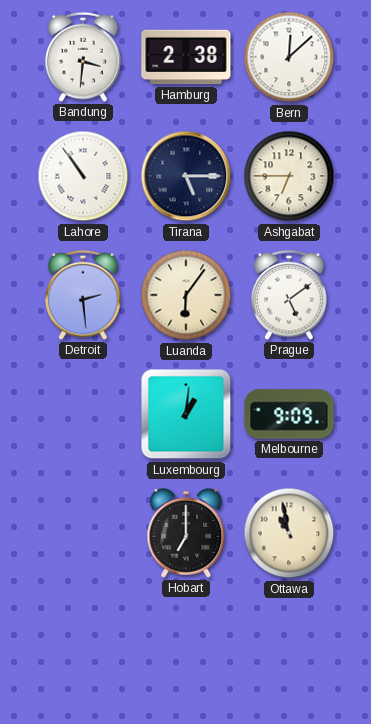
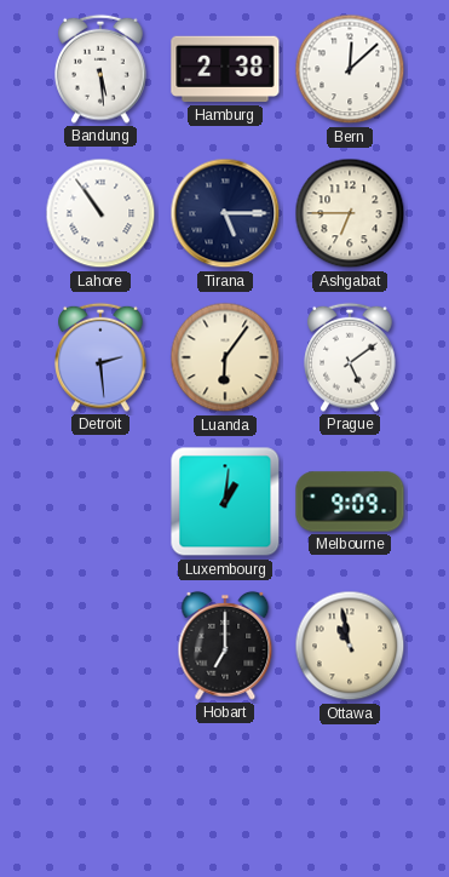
Bandung: 3:31 -> 5:29 (100, 69)
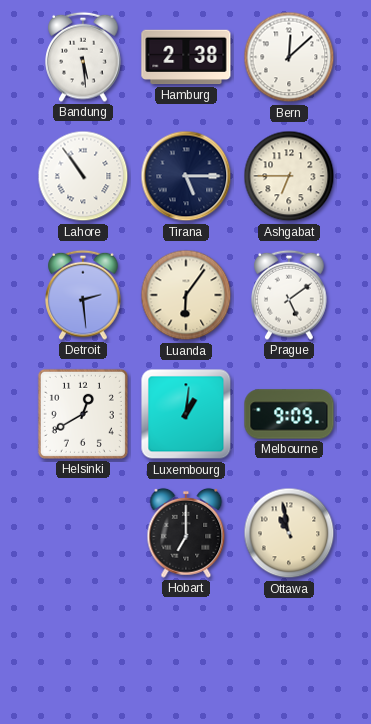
Helsinki: none -> 12:40 (83, 414)
